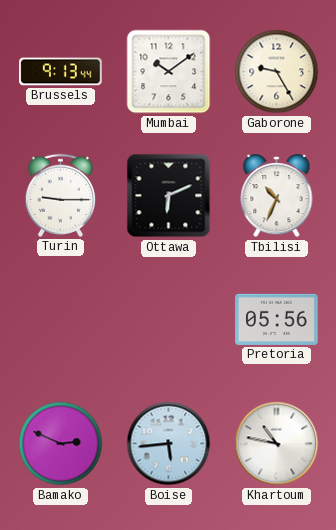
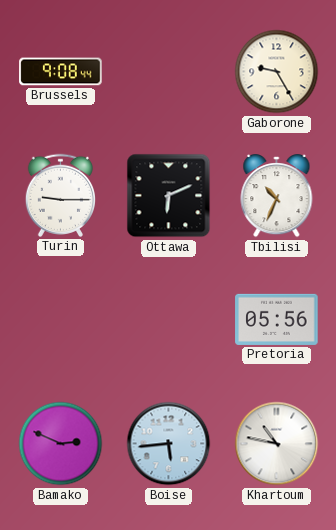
Brussels: 9:13 -> 9:08 (61, 72)
Mumbai: 10:09 -> none (169, 72)
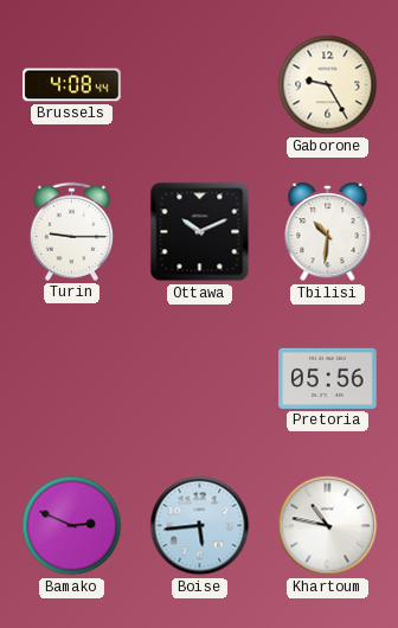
Brussels: 9:08 -> 4:08 (72, 85)
Ottawa: 6:11 -> 10:11 (200, 232)
Tbilisi: 10:34 -> 10:31 (328, 232)
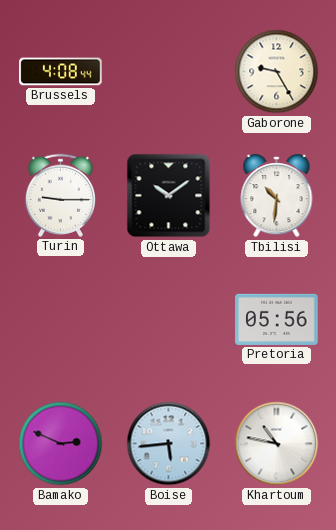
Ottawa: 10:11 -> 10:09 (169, 196)
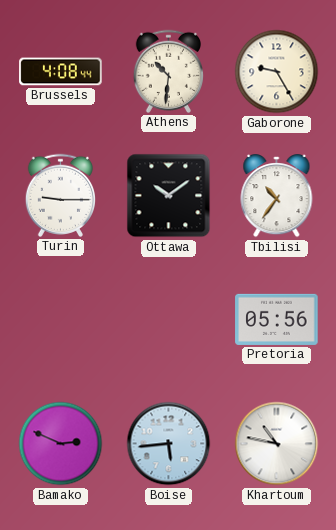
Athens: none -> 10:31 (168, 71)
Tbilisi: 10:31 -> 10:36 (277, 196)
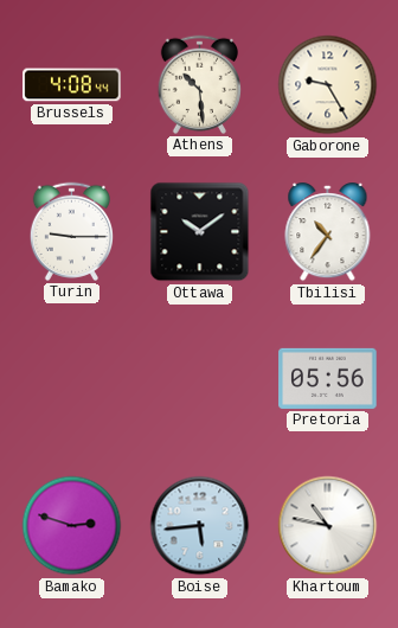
Athens: 10:31 -> 10:29 (199, 84)
Bamako: 2:49 -> 2:48 (72, 526)
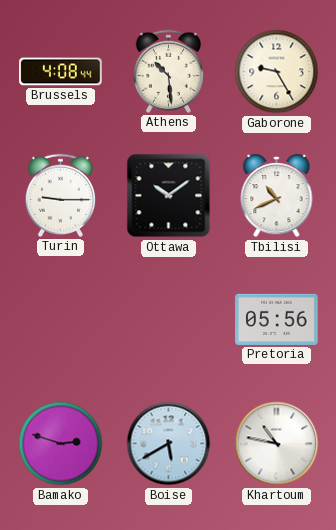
Tbilisi: 10:36 -> 10:41 (277, 196)
Boise: 5:44 -> 5:40 (169, 444)
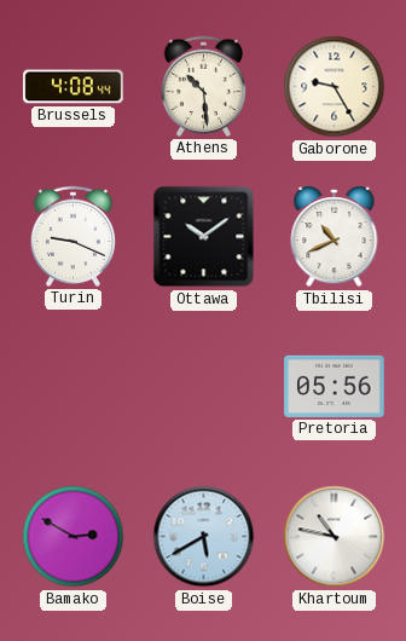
Turin: 9:15 -> 9:19 (72, 236)
Bamako: 2:48 -> 2:50 (74, 537)
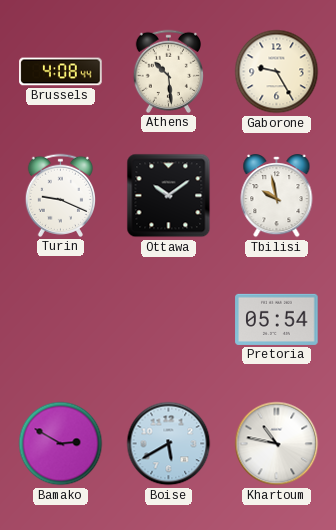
Tbilisi: 10:41 -> 9:58 (277, 196)
Pretoria: 05:56 -> 05:54 (277, 319)
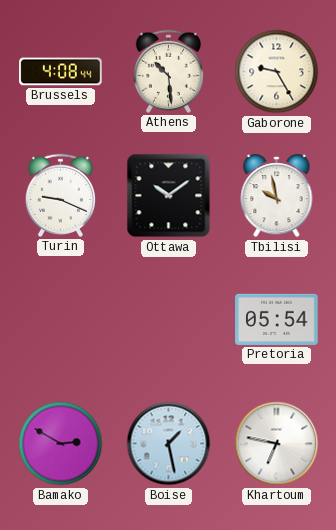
Boise: 5:40 -> 1:28 (169, 444)
Khartoum: 10:47 -> 6:47 (277, 444)
